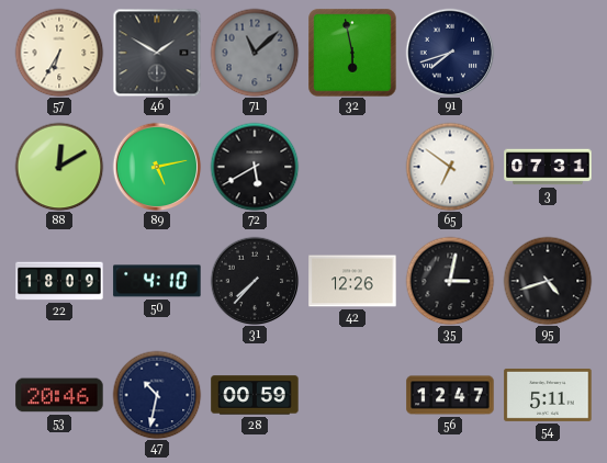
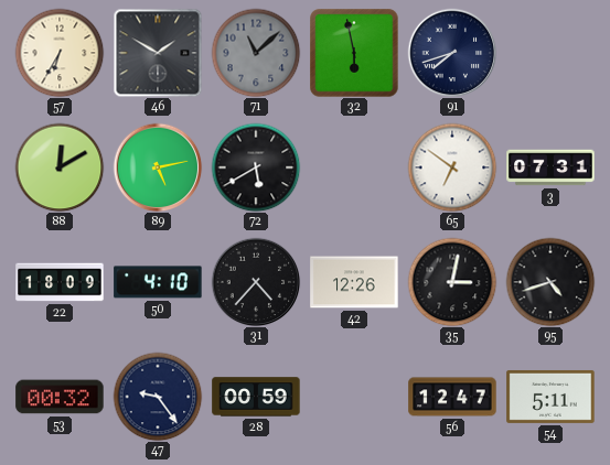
31: 7:37 -> 4:37 (256, 282)
53: 20:46 -> 00:32 (60, 397)
47: 10:32 -> 9:24 (158, 397)
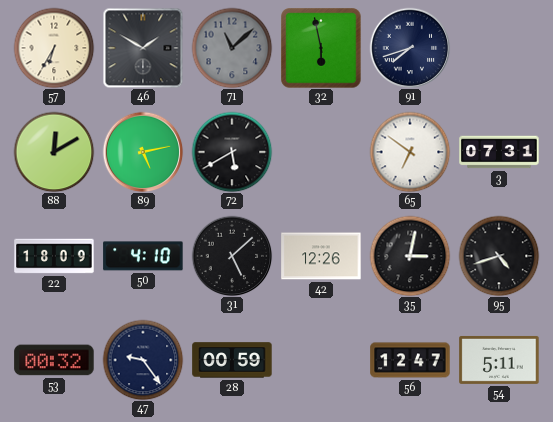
31: 4:37 -> 5:08 (232, 256)
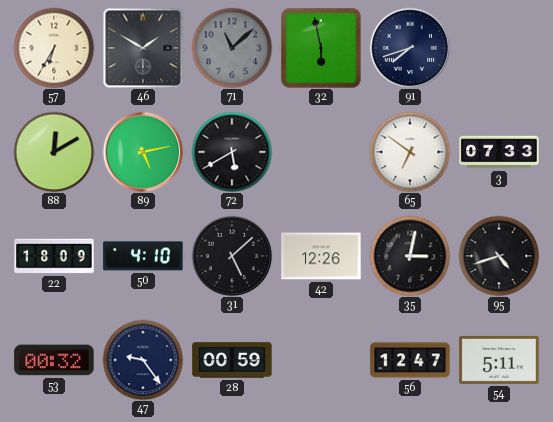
3: 07:31 -> 07:33 (499, 152)
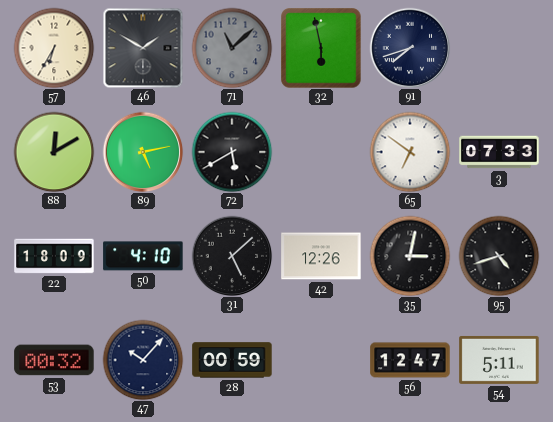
47: 9:24 -> 10:07 (143, 360)
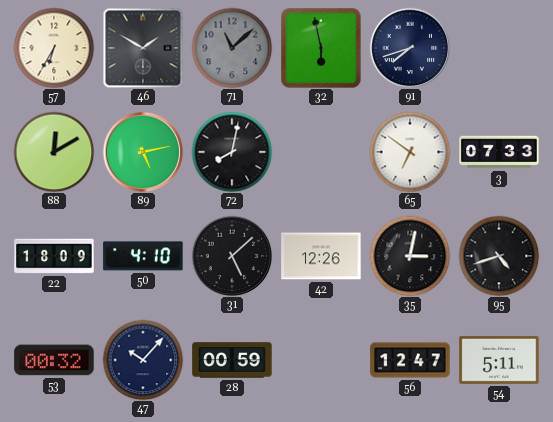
72: 5:40 -> 8:02 (232, 152)
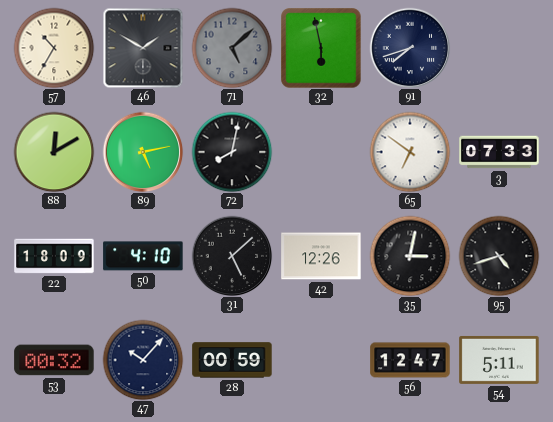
57: 6:35 -> 10:35 (54, 48)
71: 11:08 -> 5:08 (232, 48)
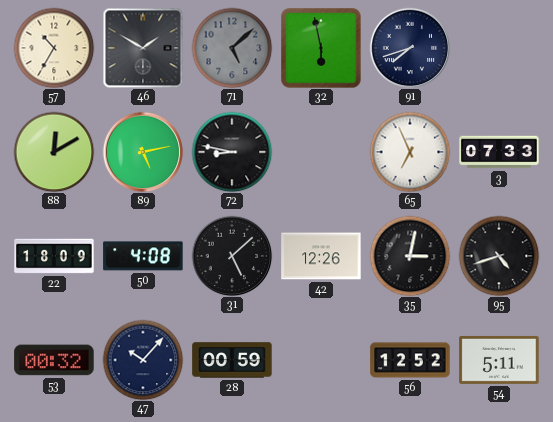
72: 8:02 -> 8:47 (232, 152)
65: 6:51 -> 6:56 (410, 152)
50: 4:10 -> 4:08 (143, 256)
56: 12:47 -> 12:52 (410, 360)
